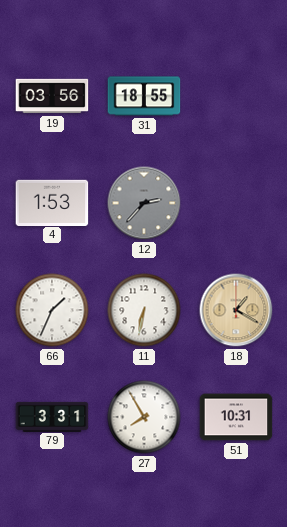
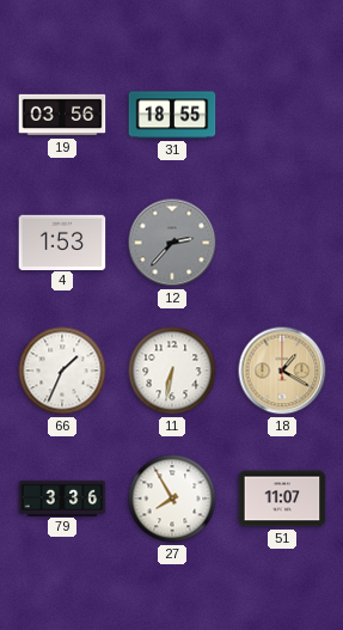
79: 3:31 -> 3:36 (62, 497)
51: 10:31 -> 11:07 (282, 499)
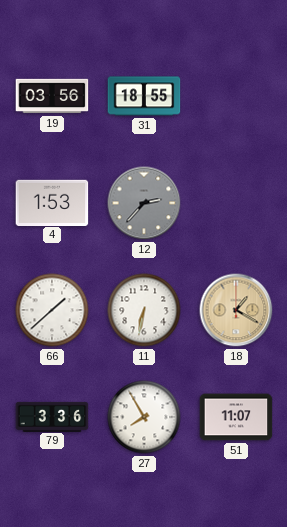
66: 1:34 -> 1:38 (52, 310)
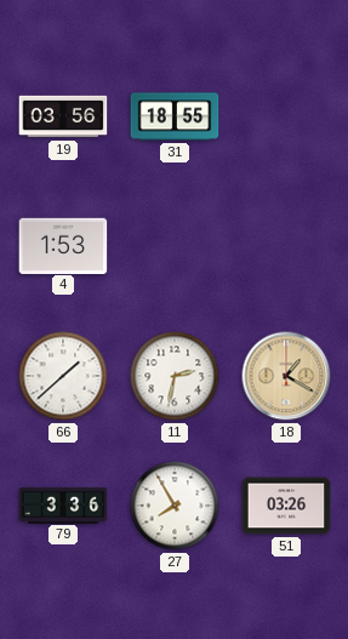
12: 2:37 -> none (144, 203)
11: 6:32 -> 2:32 (175, 376)
51: 11:07 -> 03:26 (286, 506)
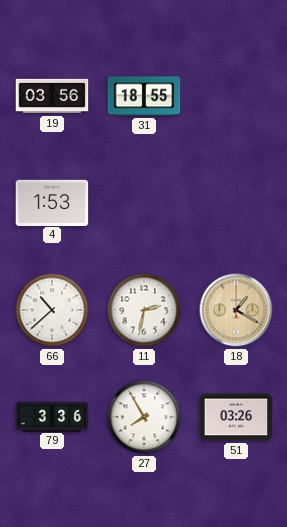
66: 1:38 -> 10:38 (52, 310)
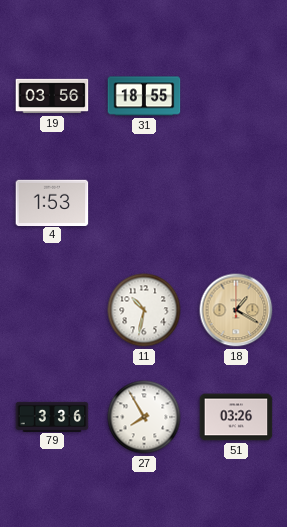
66: 10:38 -> none (52, 310)
11: 2:32 -> 10:32 (144, 310)
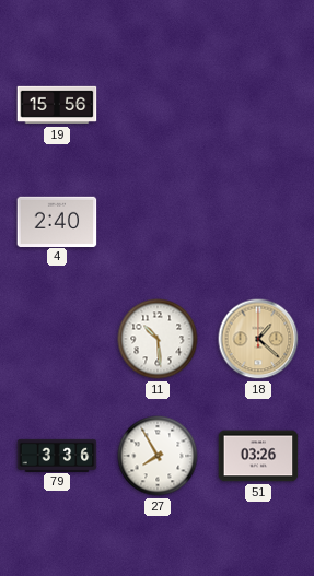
19: 03:56 -> 15:56 (57, 105)
31: 18:55 -> none (144, 96)
4: 1:53 -> 2:40 (57, 221)
11: 10:32 -> 10:29 (158, 339)
18: 1:20 -> 1:22 (258, 339)
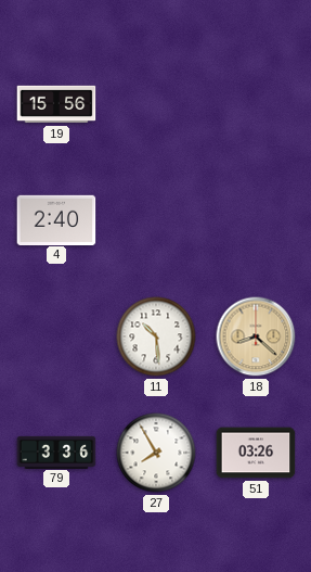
18: 1:22 -> 8:22 (256, 336)
